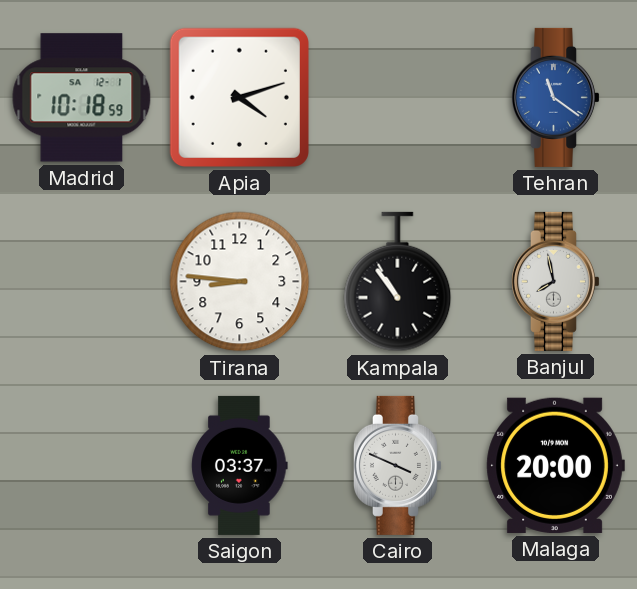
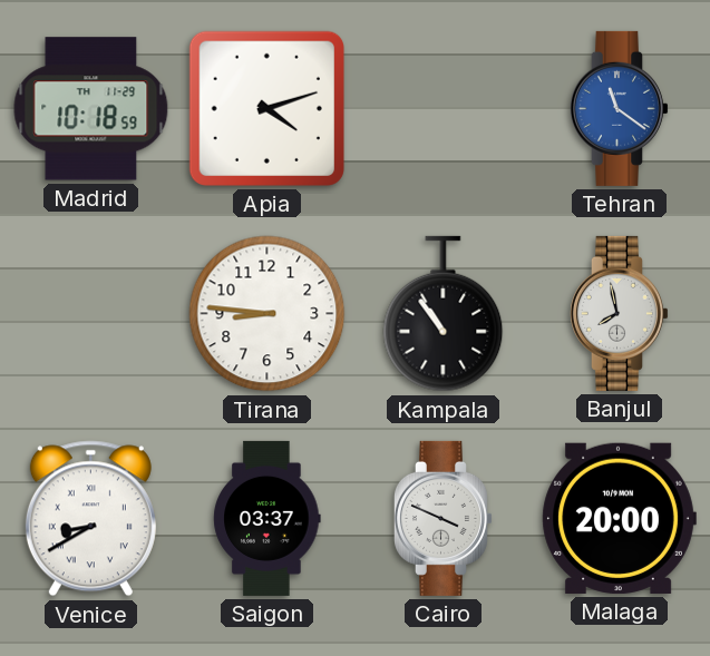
Madrid date: SA 12-1 -> TH 11-29 (91, 109)
Venice: none -> 8:40 (90, 519)
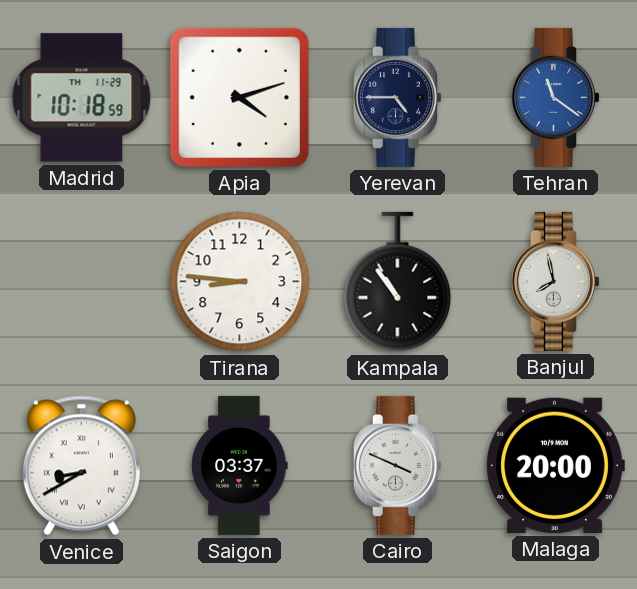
Yerevan: none -> 4:45 (397, 97)
